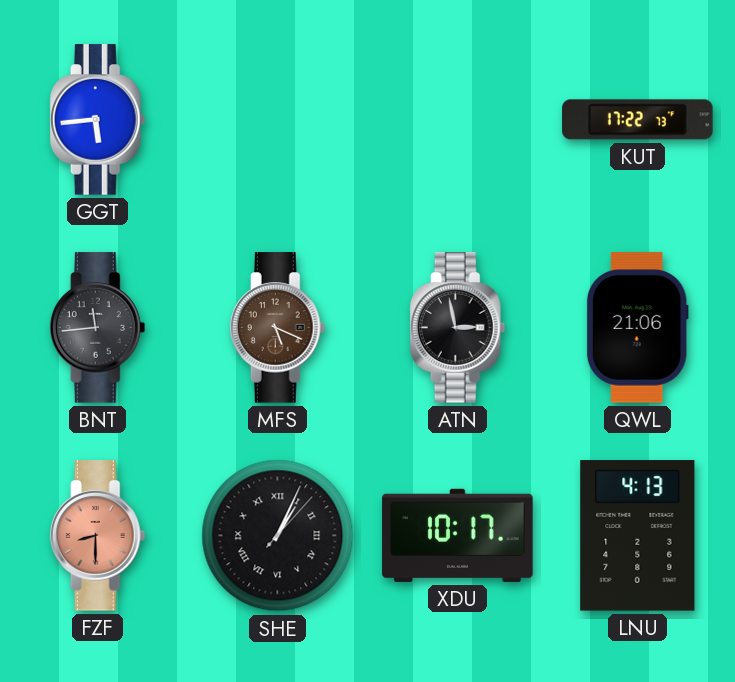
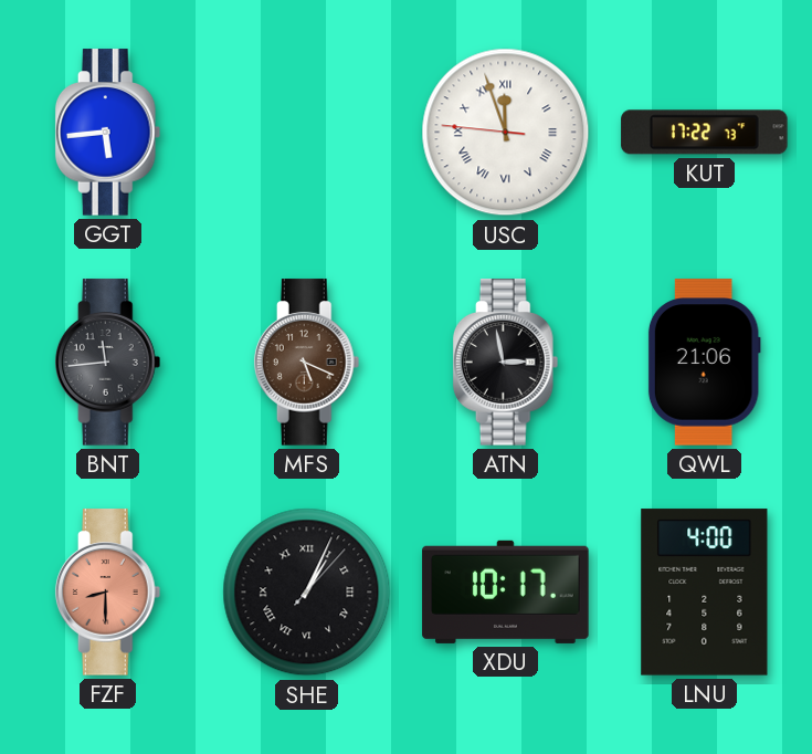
USC: none -> 11:56 (506, 133)
LNU: 4:13 -> 4:00 (705, 593)
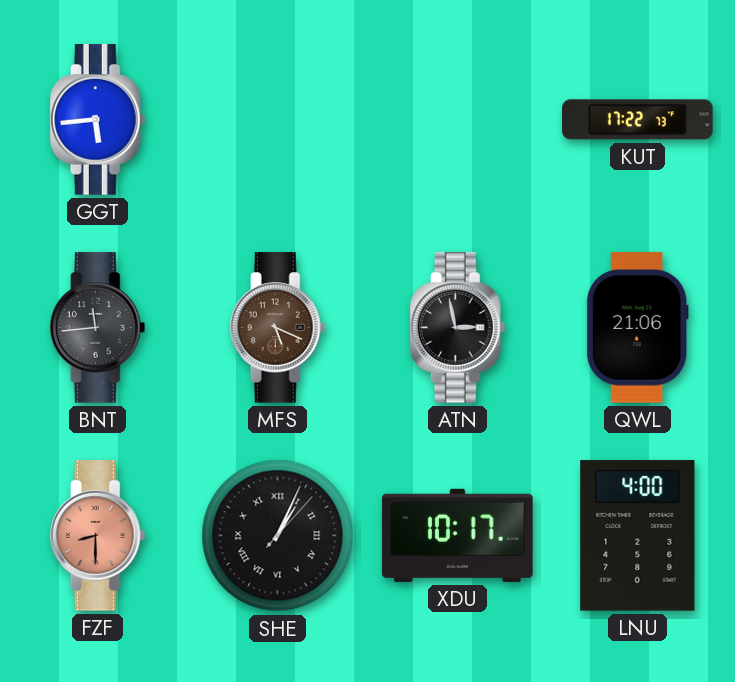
USC: 11:56 -> none (506, 133)
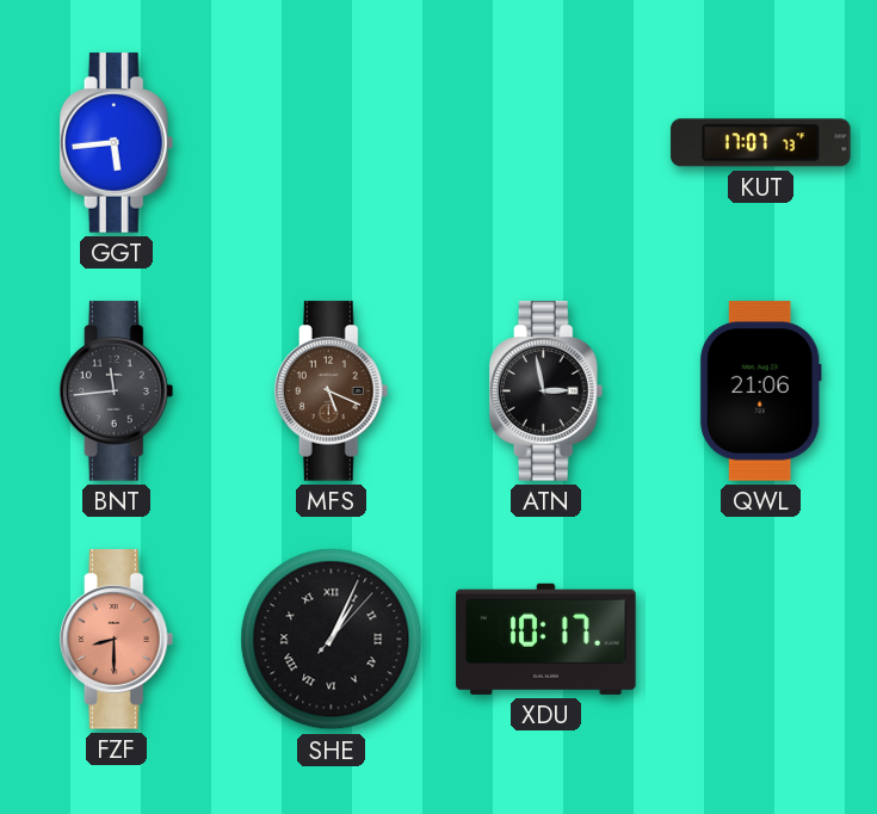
KUT: 17:22 -> 17:07 (761, 143)
LNU: 4:00 -> none (638, 536)
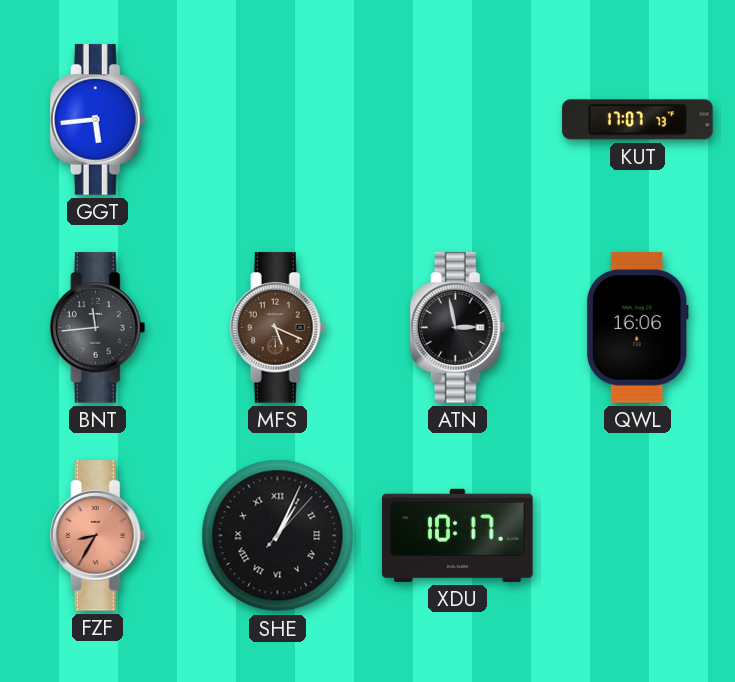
QWL: 21:06 -> 16:06 (637, 328)
FZF: 8:30 -> 8:35 (98, 536)
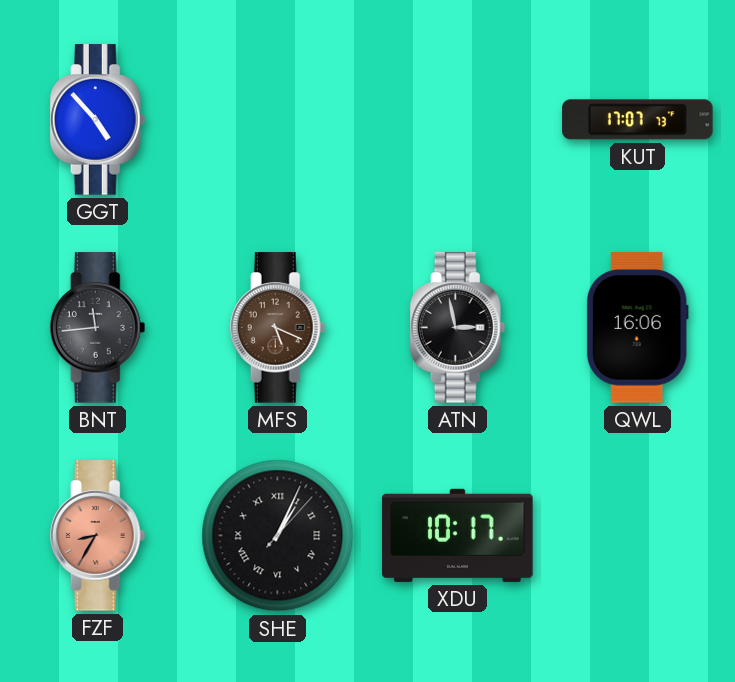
GGT: 5:44 -> 4:53 (98, 120)
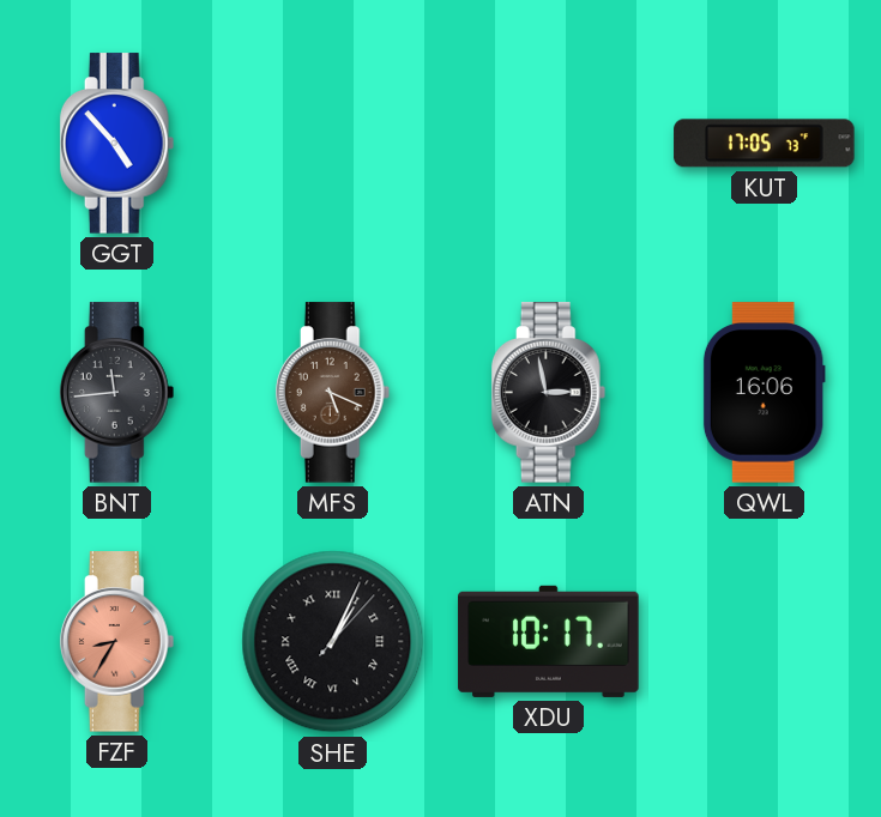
KUT: 17:07 -> 17:05 (765, 144)
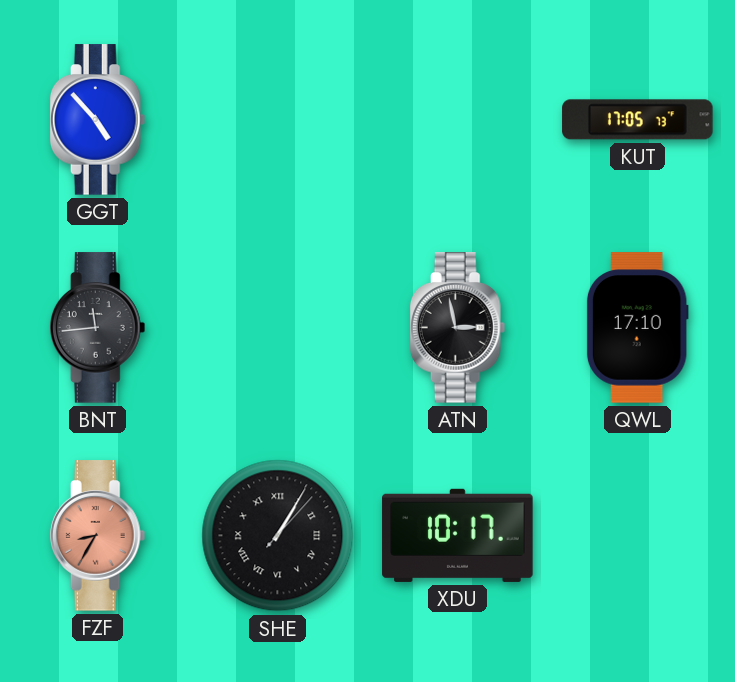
MFS: 5:19 -> none (333, 393)
QWL: 16:06 -> 17:10 (637, 328)
SHE: 1:04 -> 1:05 (278, 536)
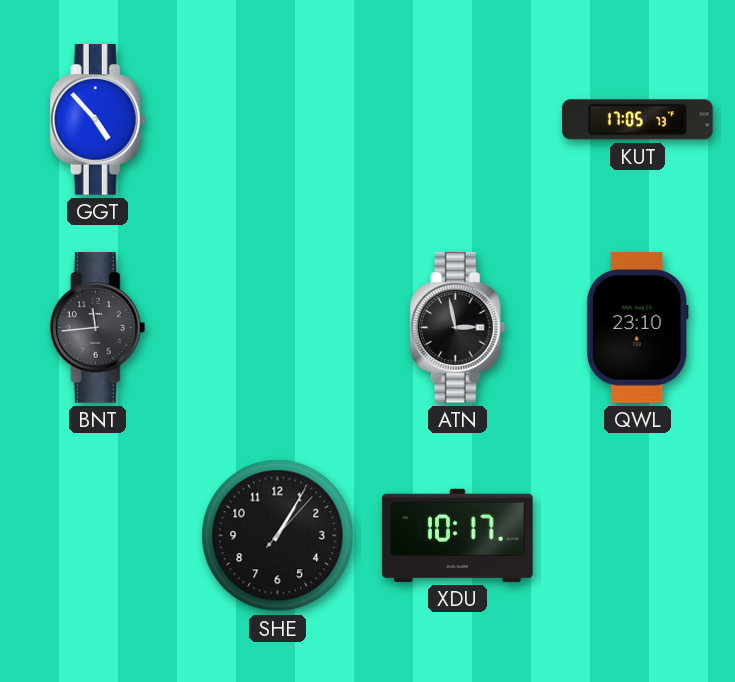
QWL: 17:10 -> 23:10 (637, 328)
FZF: 8:35 -> none (98, 536)
SHE numerals: Roman -> Arabic (278, 536)
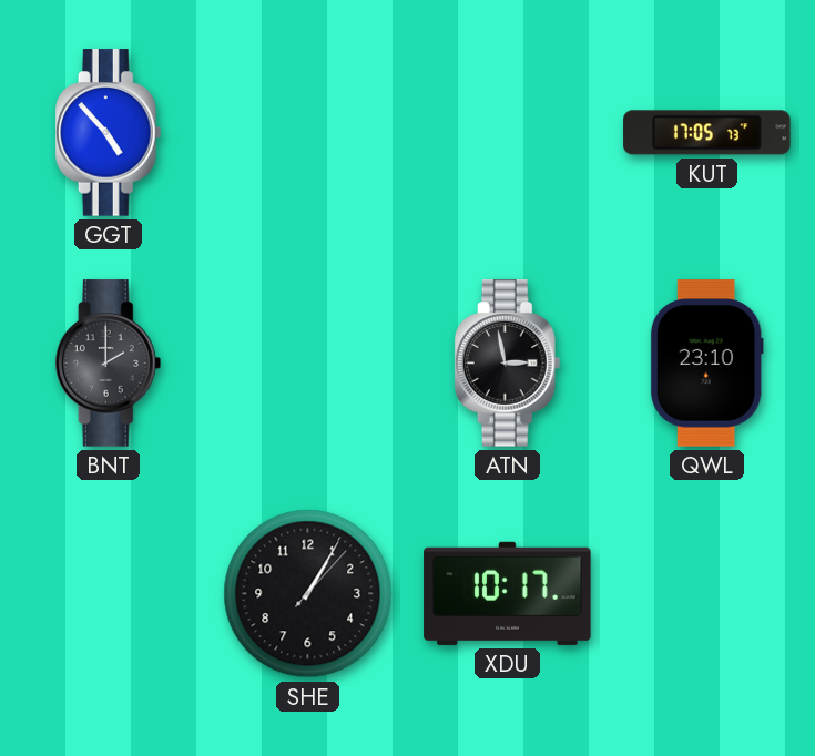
BNT: 11:44 -> 2:00 (109, 364)
